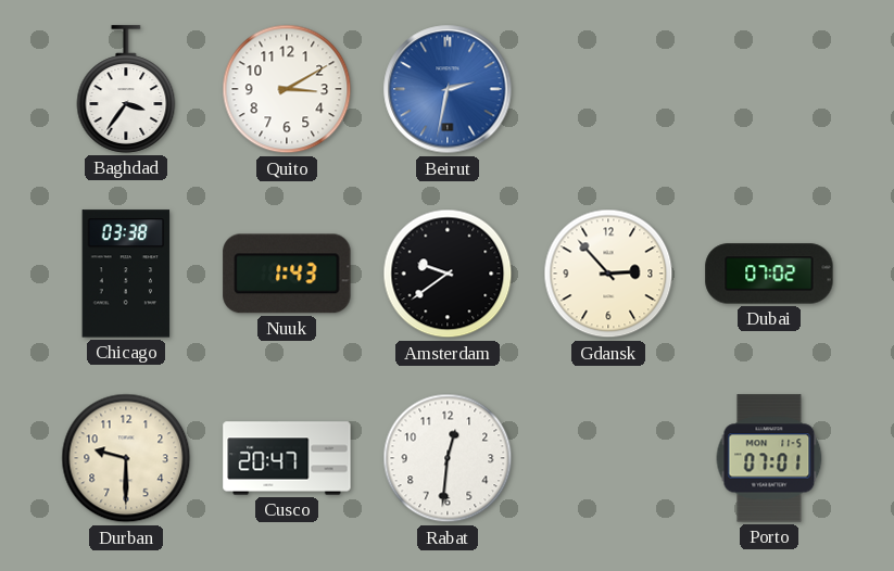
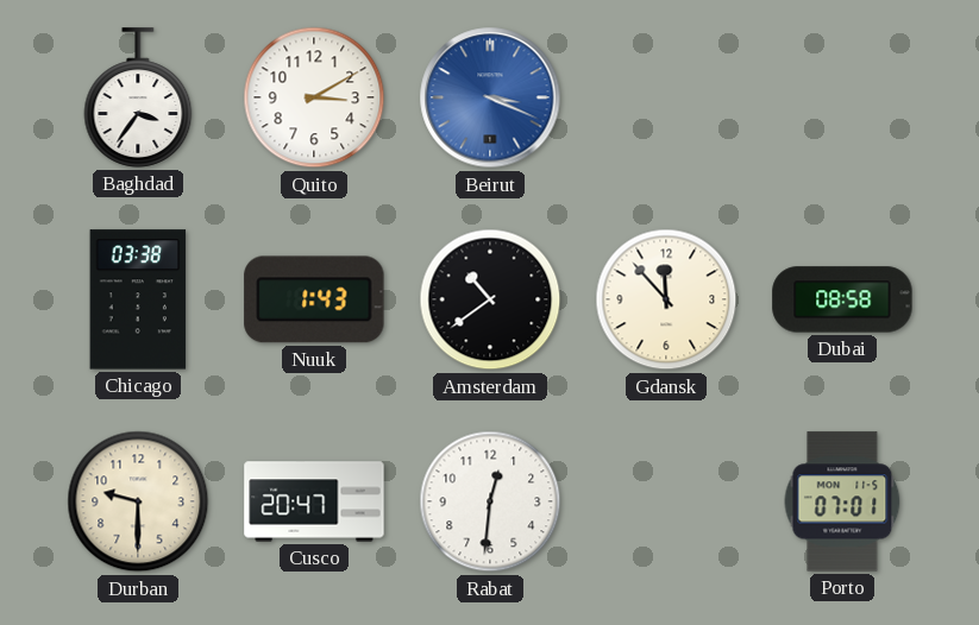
Beirut: 2:32 -> 3:19 (490, 97)
Amsterdam: 9:39 -> 10:39 (490, 299)
Gdansk: 2:53 -> 11:53 (666, 299)
Dubai: 07:02 -> 08:58 (842, 299)
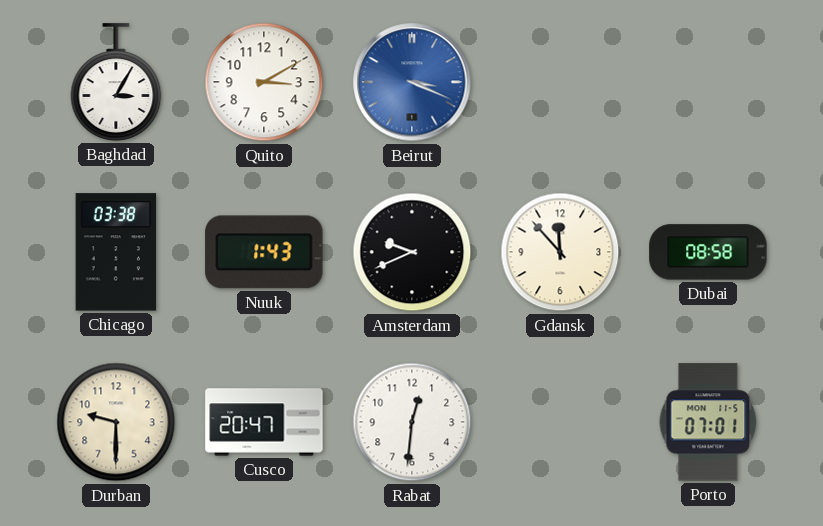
Baghdad: 3:36 -> 3:05 (116, 82)
Amsterdam: 10:39 -> 9:41 (412, 252)
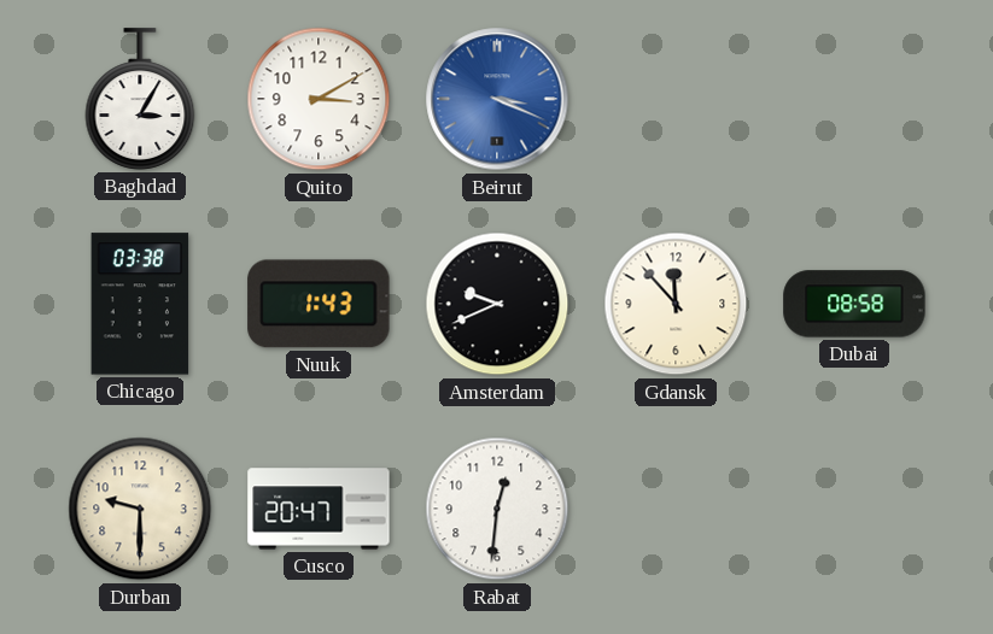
Porto: 07:01 -> none (708, 422)
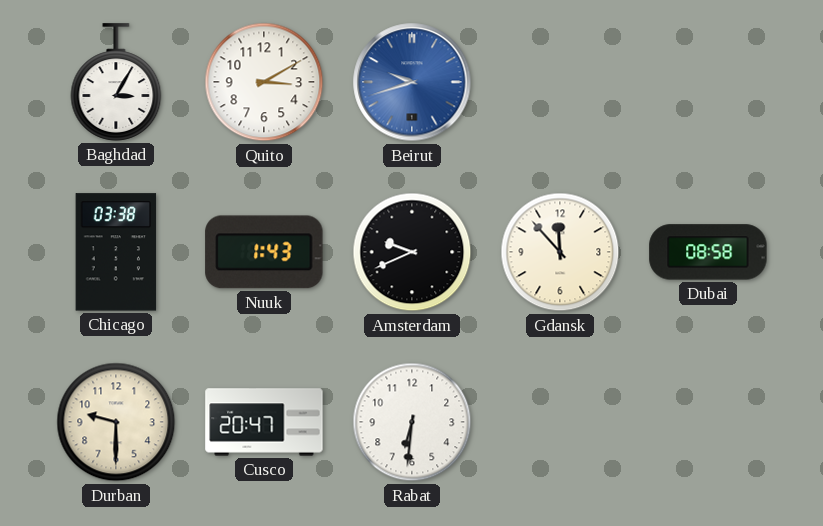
Beirut: 3:19 -> 9:42 (412, 82)
Rabat: 12:31 -> 6:31 (412, 422)
